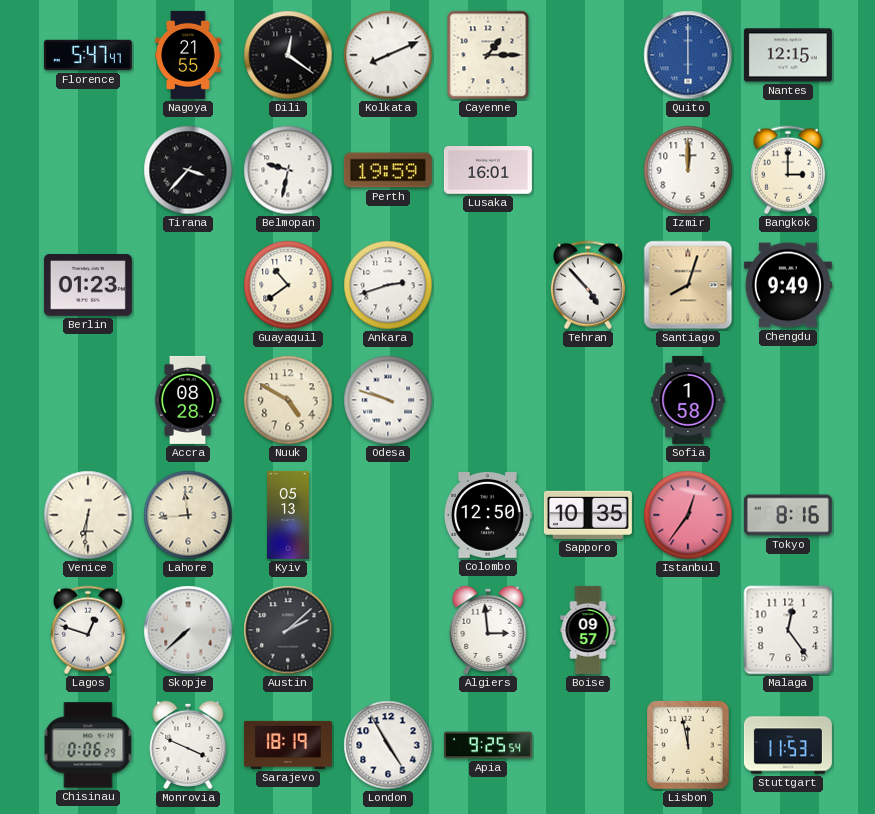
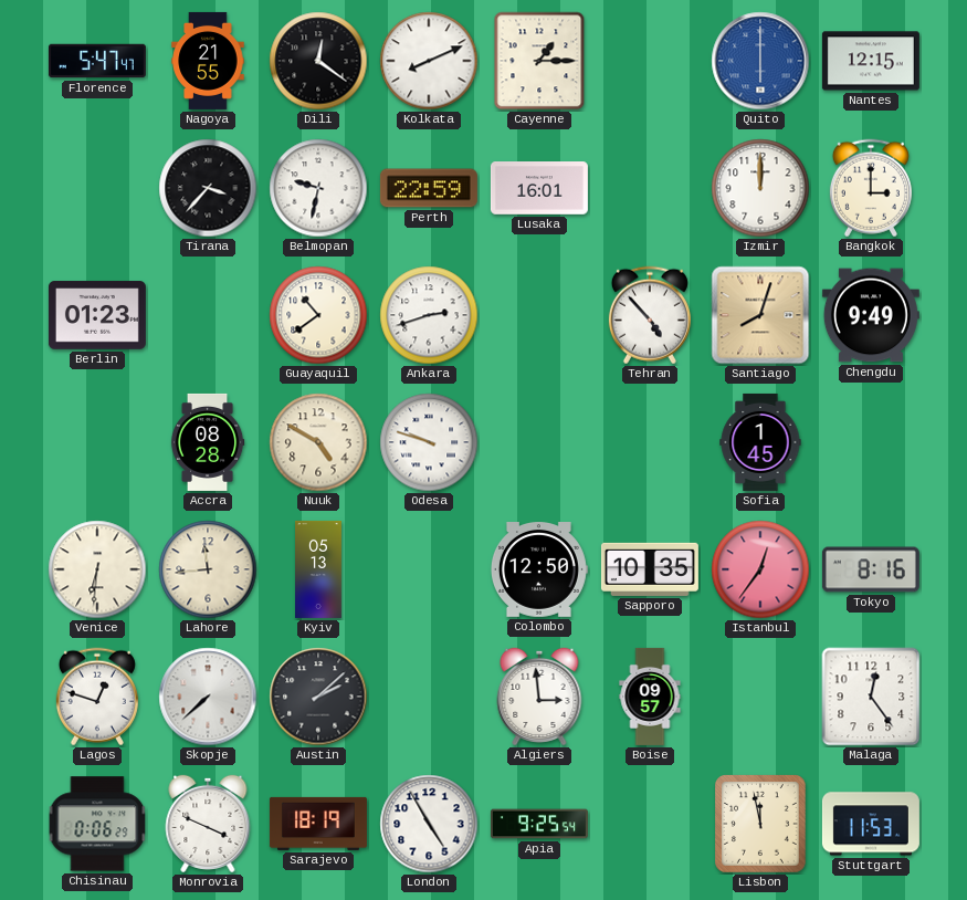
Perth: 19:59 -> 22:59 (429, 188)
Sofia: 1:58 -> 1:45 (760, 442)
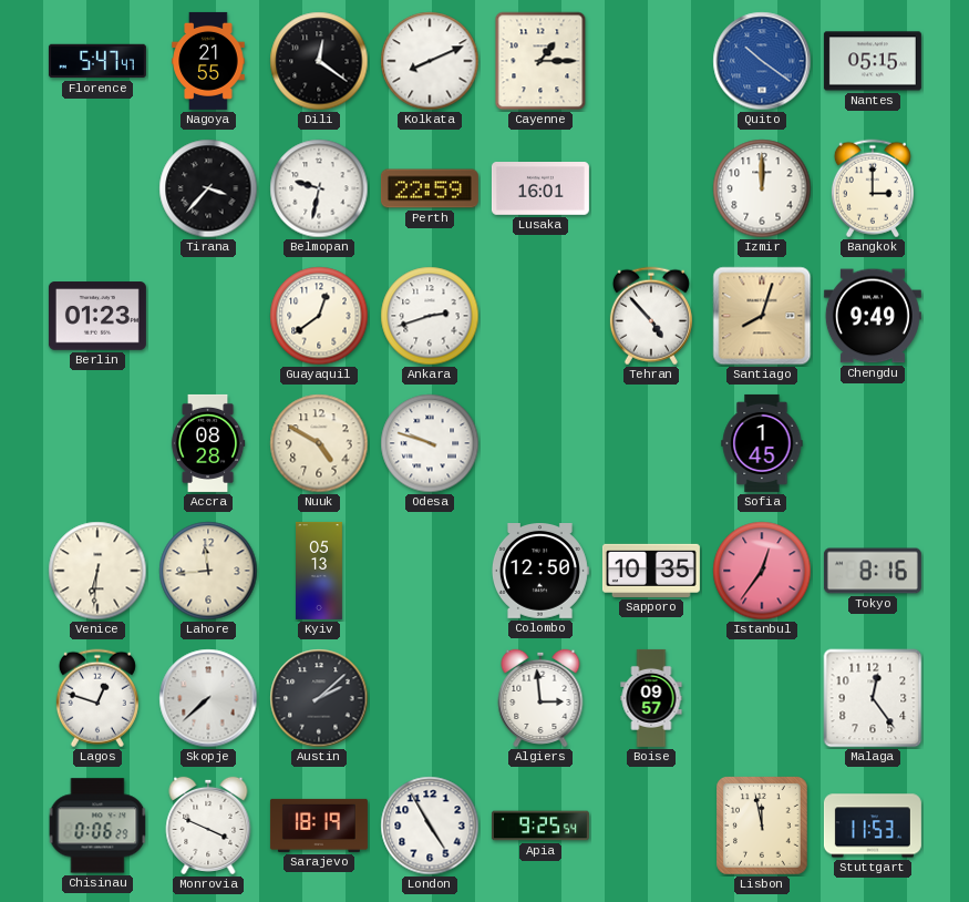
Quito: 6:00 -> 10:21 (762, 61)
Nantes: 12:15 -> 05:15 (873, 61)
Guayaquil: 10:39 -> 12:39 (319, 316)
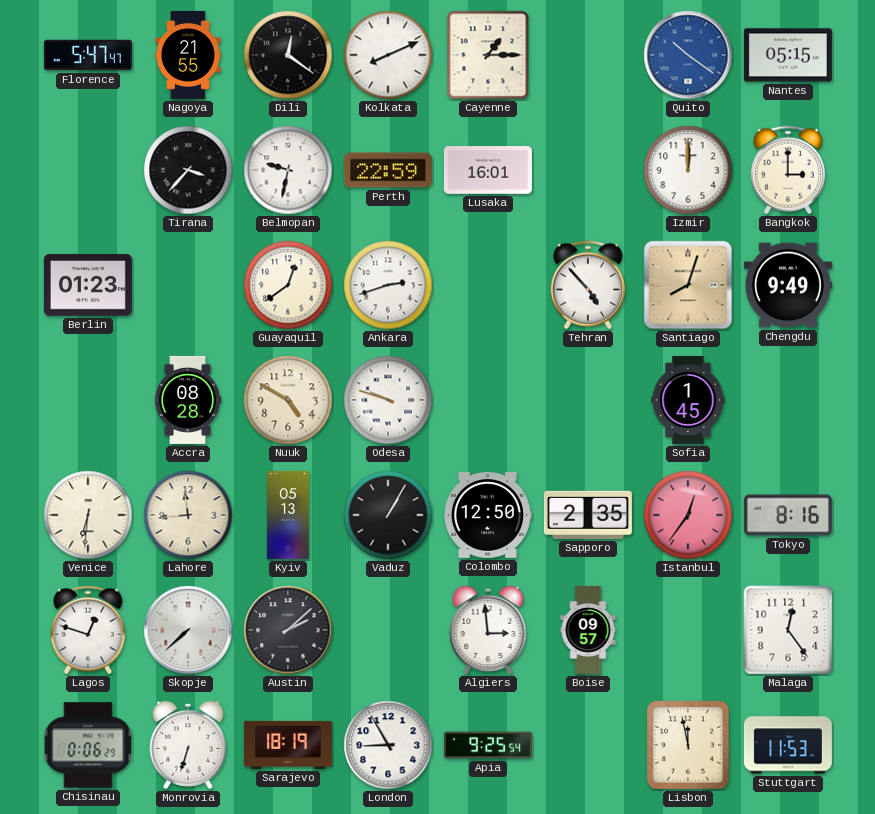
Vaduz: none -> 1:05 (388, 515)
Sapporo: 10:35 -> 2:35 (588, 515)
Monrovia: 3:49 -> 6:33 (188, 745)
London: 4:55 -> 8:55 (388, 745)
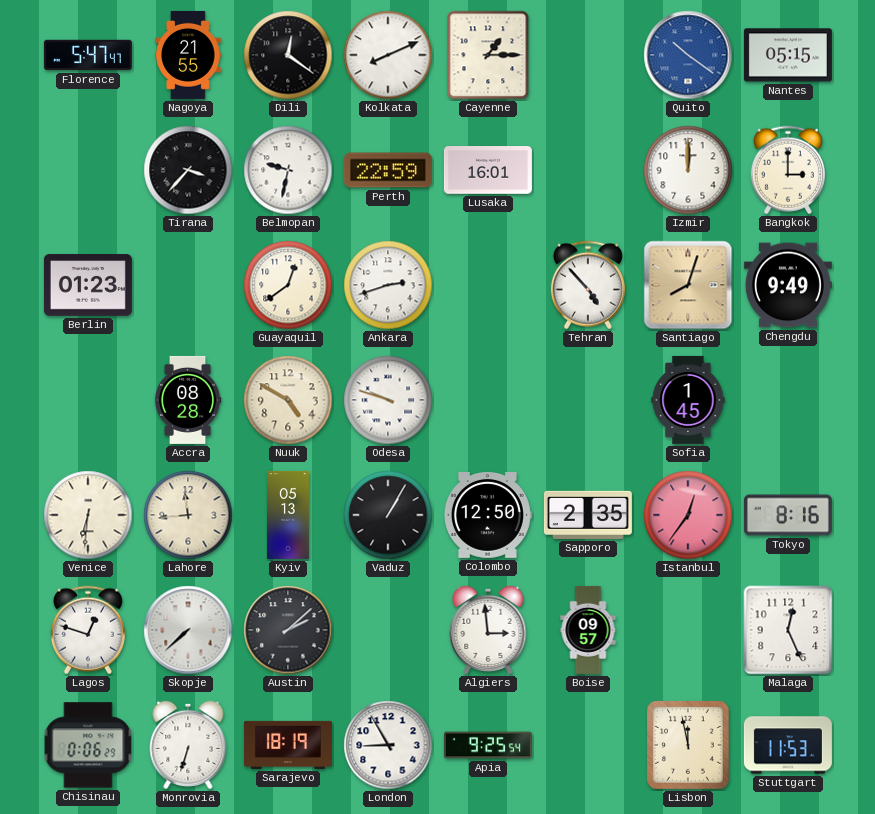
Malaga: 12:24 -> 12:26 (788, 630)
